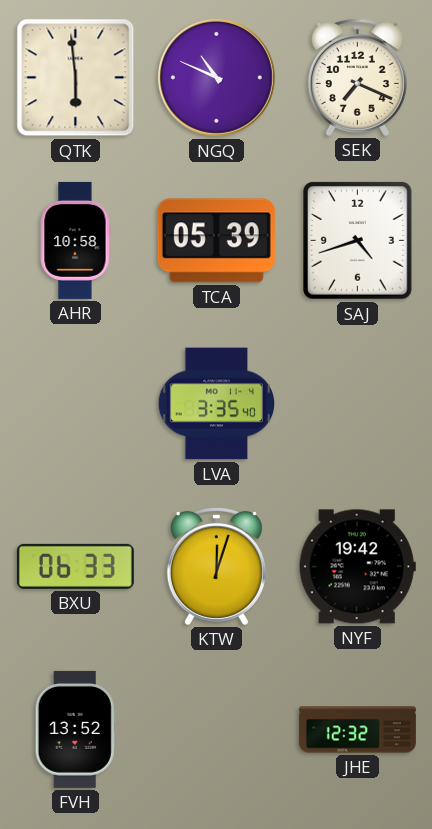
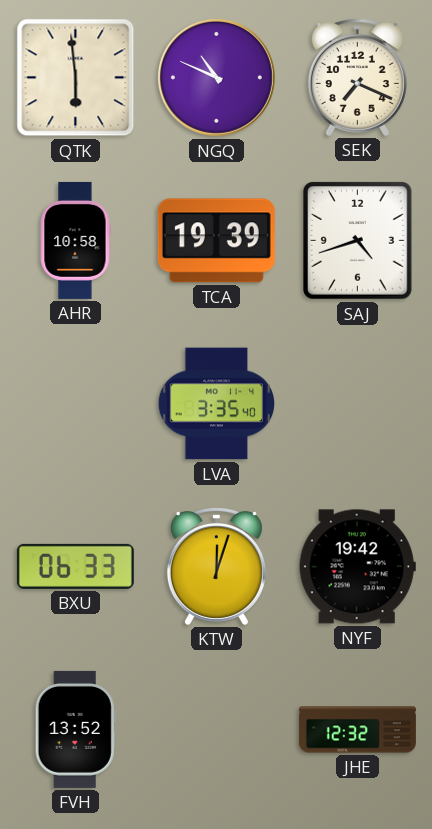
TCA: 05:39 -> 19:39 (216, 241)
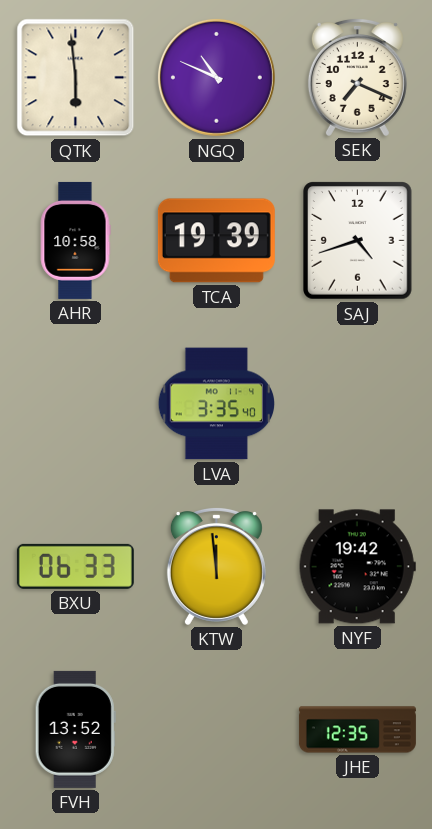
KTW: 12:03 -> 11:59 (216, 566)
JHE: 12:32 -> 12:35 (357, 730)
